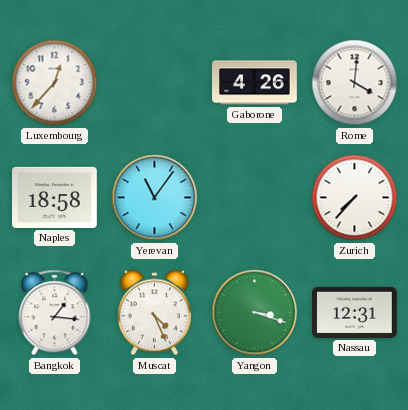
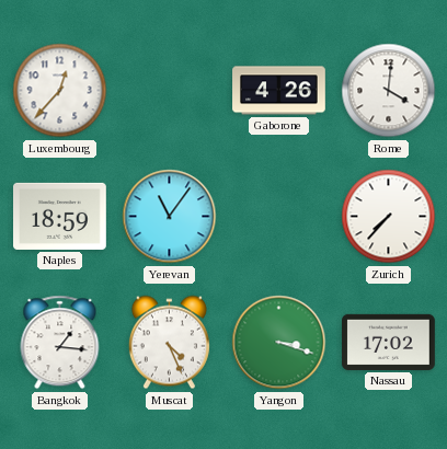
Naples: 18:58 -> 18:59 (60, 216)
Nassau: 12:31 -> 17:02 (389, 342)
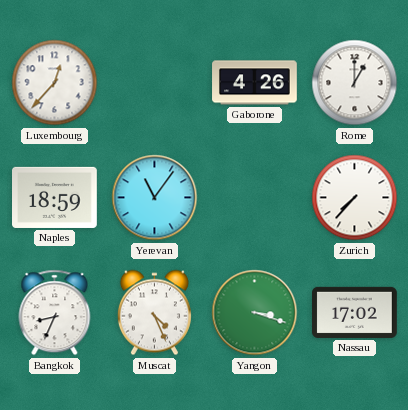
Rome: 4:01 -> 1:00 (355, 83)
Bangkok: 1:16 -> 8:34 (55, 313)
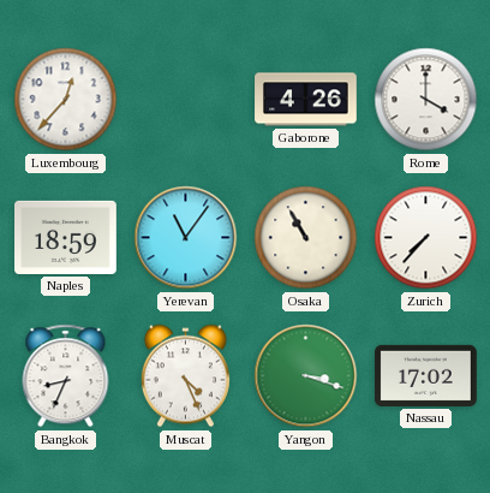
Rome: 1:00 -> 4:00 (426, 100)
Osaka: none -> 10:55 (306, 238)
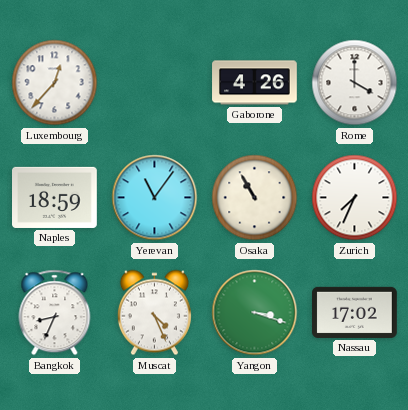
Zurich: 7:37 -> 7:34 (355, 198)
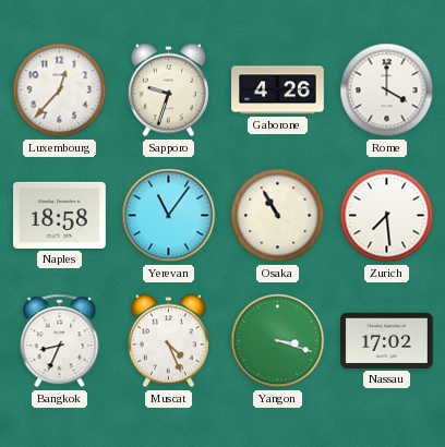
Sapporo: none -> 9:33 (168, 90)
Naples: 18:59 -> 18:58 (60, 215)
Zurich: 7:34 -> 7:29 (387, 216)
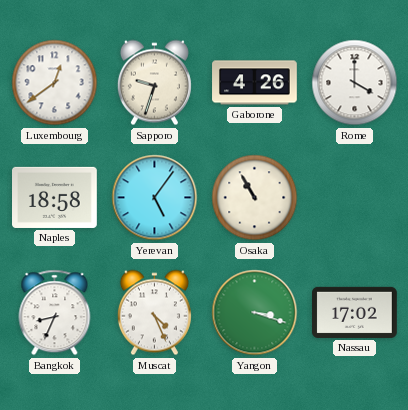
Luxembourg: 12:37 -> 12:39 (55, 83)
Yerevan: 11:06 -> 5:06 (155, 198)
Zurich: 7:29 -> none (387, 216)
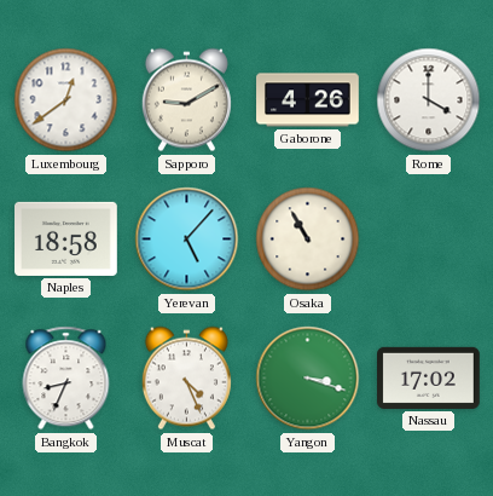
Sapporo: 9:33 -> 9:10 (186, 100)
Yerevan: 5:06 -> 5:07 (187, 240)
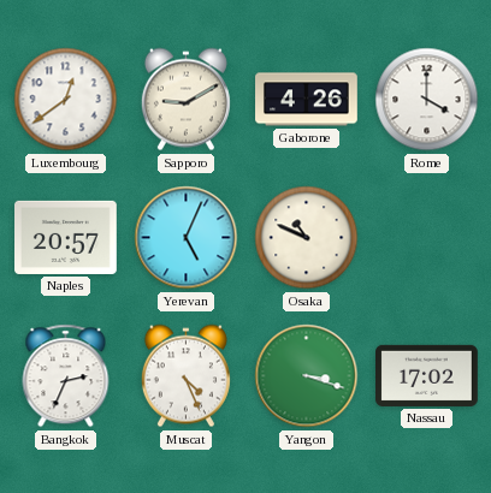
Naples: 18:58 -> 20:57 (66, 237)
Yerevan: 5:07 -> 5:04 (187, 238)
Osaka: 10:55 -> 10:49 (307, 238)
Bangkok: 8:34 -> 2:34 (66, 376)
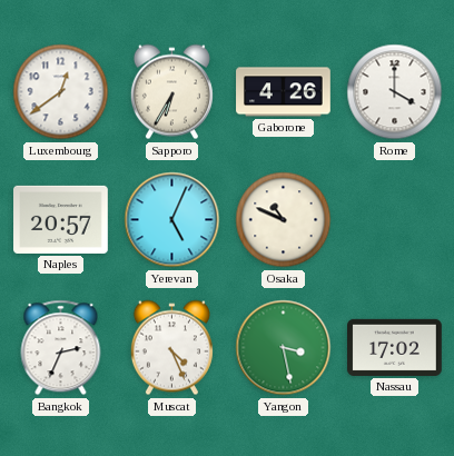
Sapporo: 9:10 -> 6:35 (171, 92)
Yangon: 3:18 -> 3:28 (284, 348)
